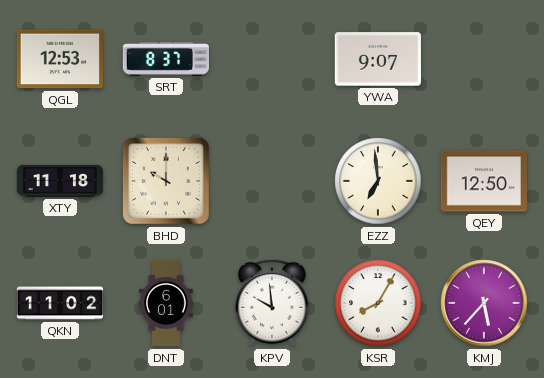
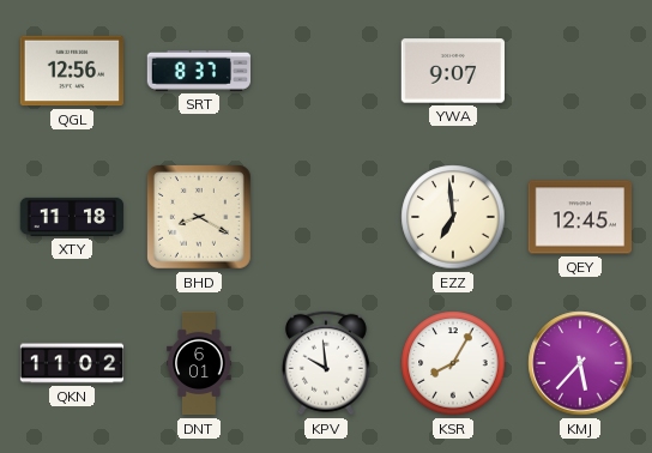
QGL: 12:53 -> 12:56 (71, 71)
BHD: 10:00 -> 8:20 (200, 218)
QEY: 12:50 -> 12:45 (579, 217)
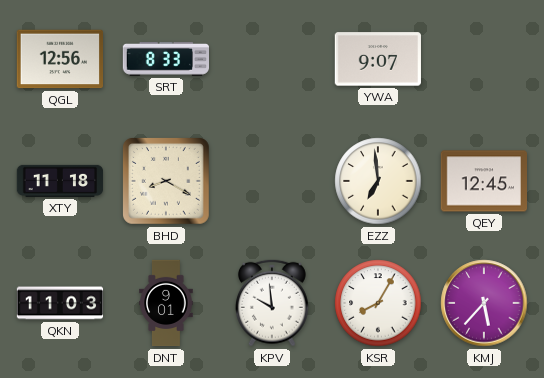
SRT: 8:37 -> 8:33 (165, 59)
QKN: 11:02 -> 11:03 (60, 303)
DNT: 6:01 -> 9:01 (166, 303)
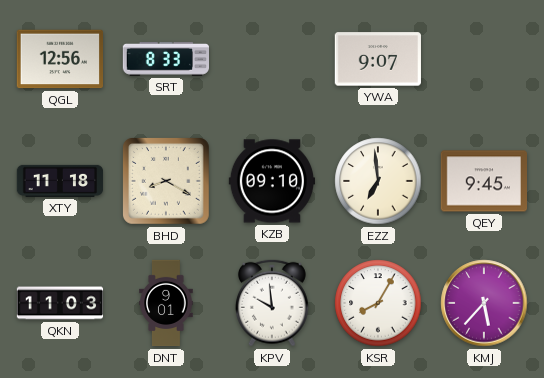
KZB: none -> 09:10 (271, 181)
QEY: 12:45 -> 9:45 (483, 181)
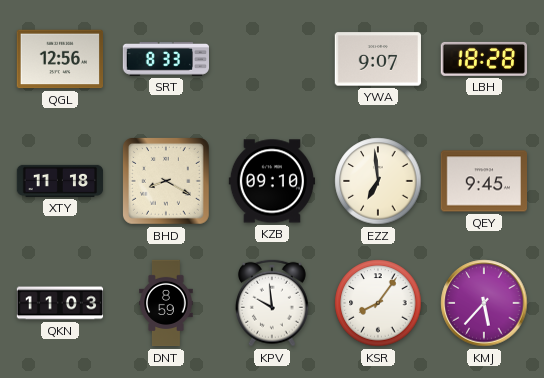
LBH: none -> 18:28 (483, 59)
DNT: 9:01 -> 8:59 (166, 303)
KSR: 8:05 -> 8:06 (378, 303)
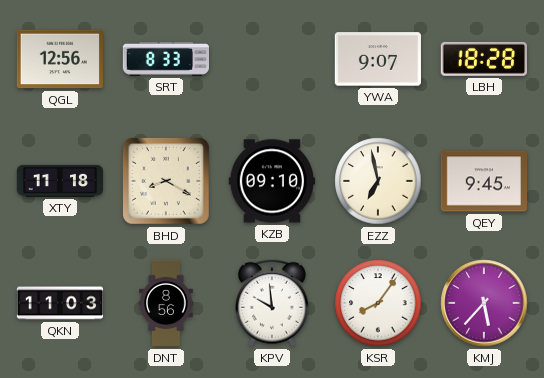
EZZ: 6:59 -> 6:58 (378, 181)
DNT: 8:59 -> 8:56 (166, 303)
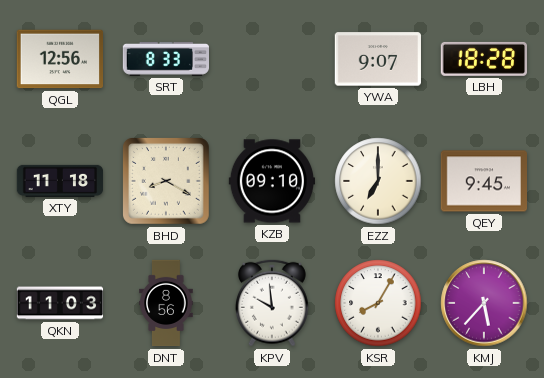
EZZ: 6:58 -> 7:00 (378, 181)
KSR: 8:06 -> 8:05 (378, 303)
